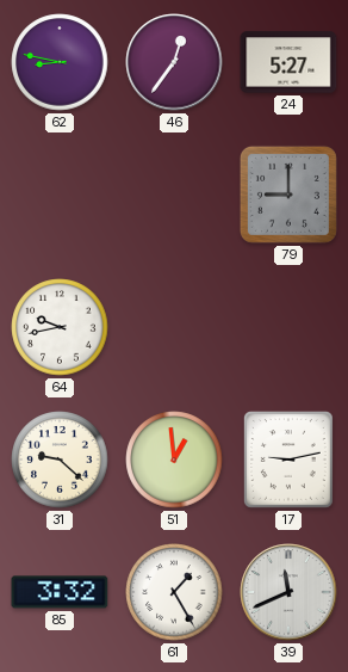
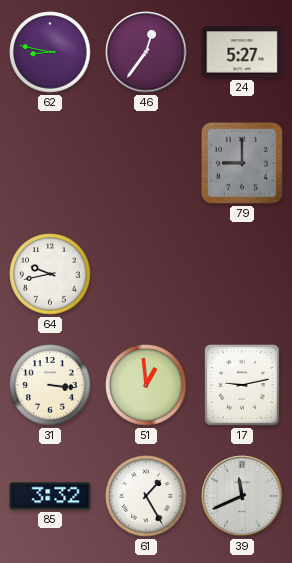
31: 9:22 -> 3:16 (50, 385)
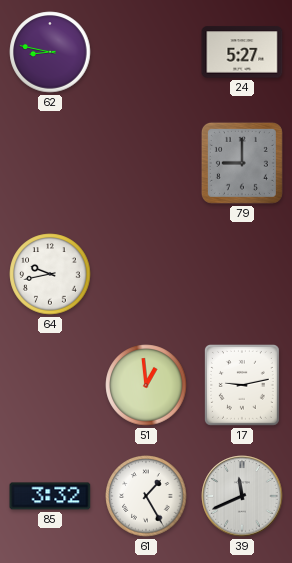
46: 12:36 -> none (146, 52)
31: 3:16 -> none (50, 385)
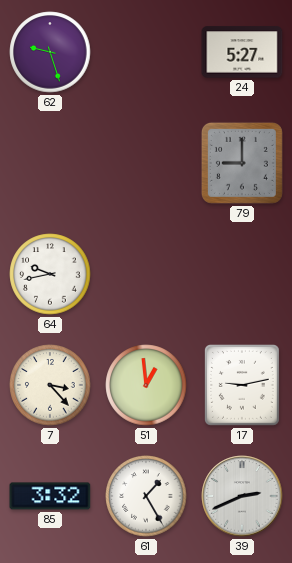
62: 8:47 -> 9:27 (50, 52)
7: none -> 3:23 (50, 385)
39: 11:41 -> 2:41 (242, 496)
